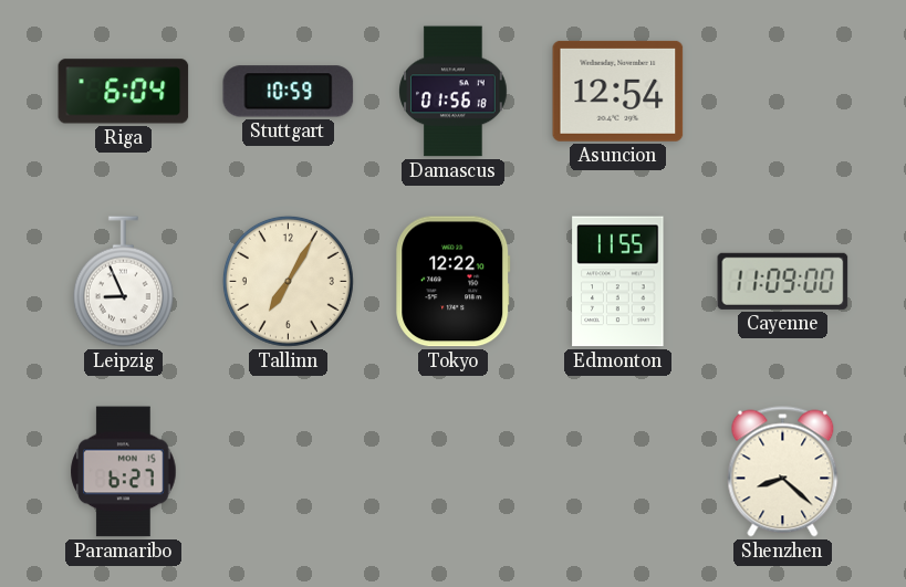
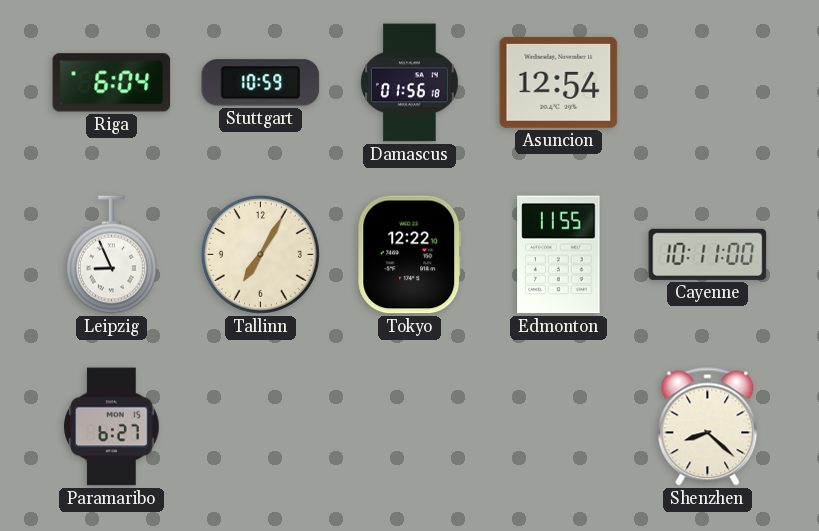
Cayenne: 11:09 -> 10:11 (708, 254)
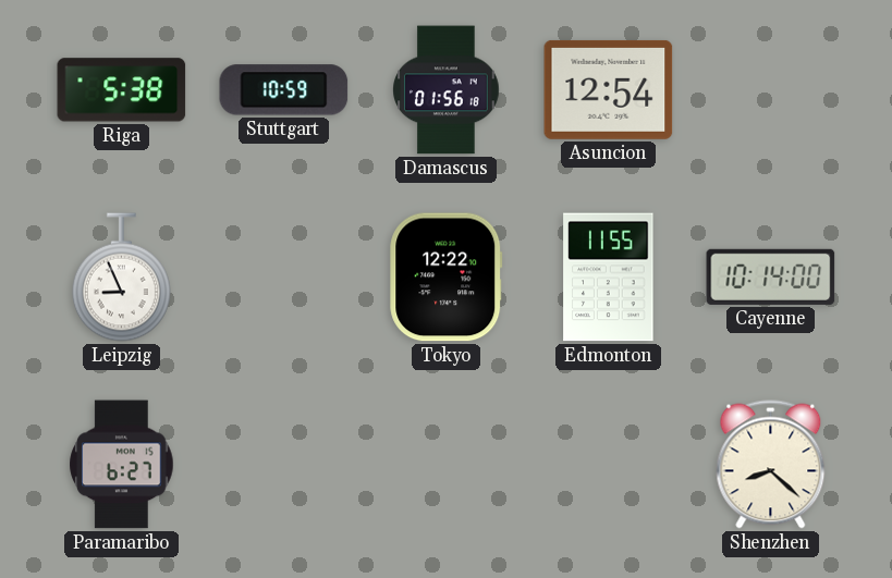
Riga: 6:04 -> 5:38 (122, 90)
Tallinn: 7:05 -> none (260, 254)
Cayenne: 10:11 -> 10:14 (771, 276)
